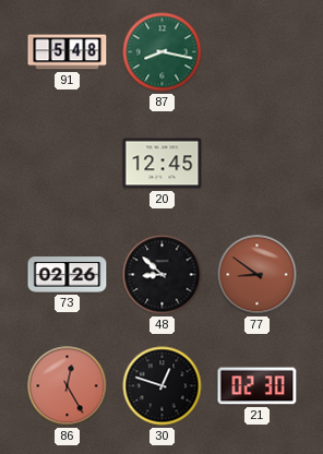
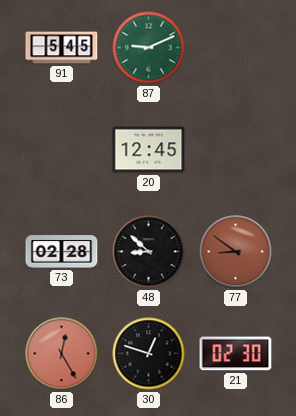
91: 5:48 -> 5:45 (62, 48)
87: 8:17 -> 9:11 (149, 48)
73: 02:26 -> 02:28 (62, 252)
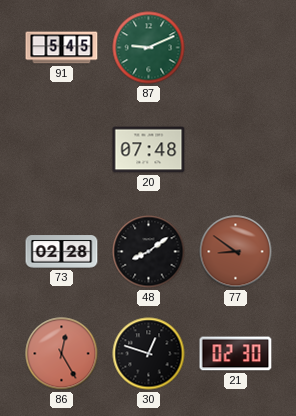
20: 12:45 -> 07:48 (149, 150)
48: 8:52 -> 8:09 (149, 252)
